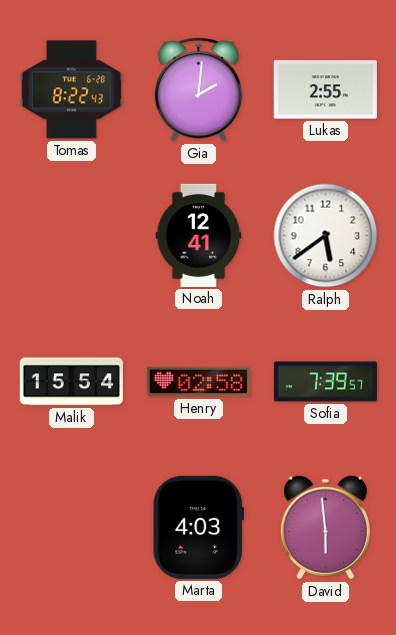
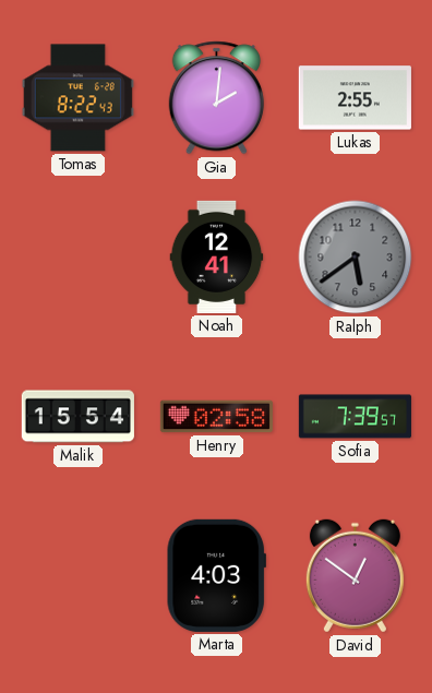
Ralph dial: white -> grey (356, 258)
David: 5:59 -> 12:51 (355, 576)
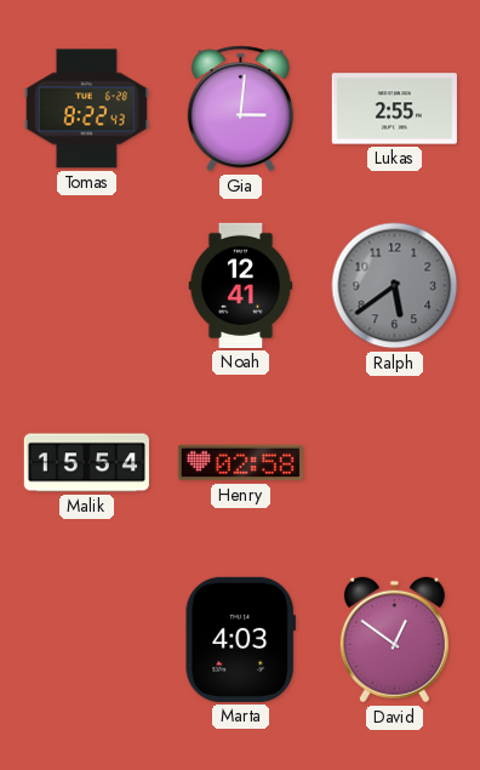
Gia: 2:01 -> 3:01 (240, 109)
Sofia: 7:39 -> none (355, 417)
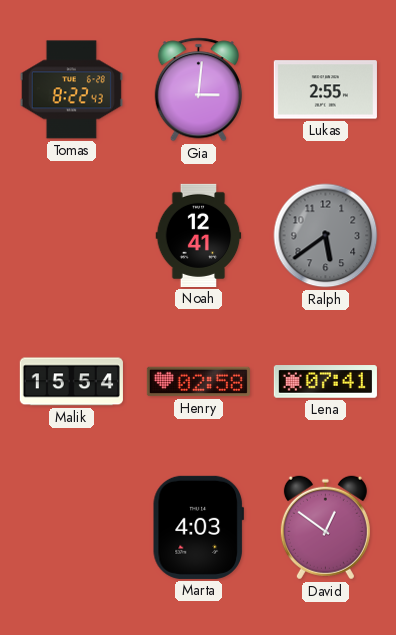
Lena: none -> 07:41 (325, 382)
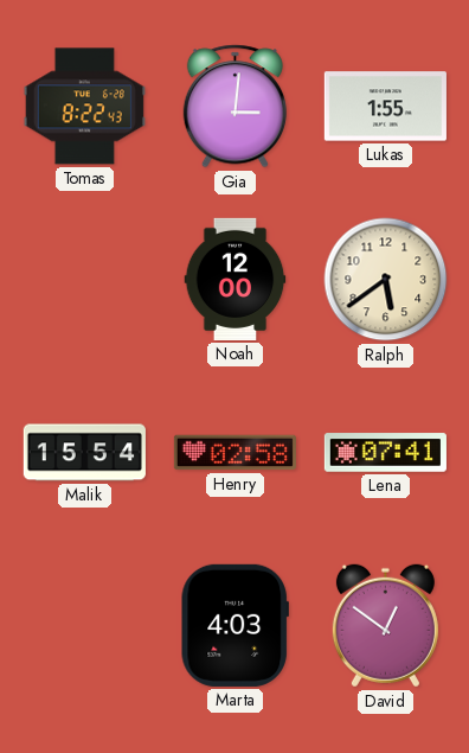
Lukas: 2:55 -> 1:55 (385, 107)
Noah: 12:41 -> 12:00 (236, 279)
Ralph dial: grey -> cream (386, 280)
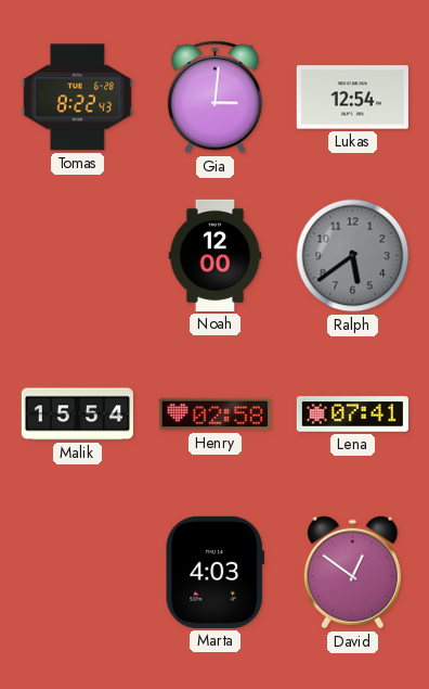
Lukas: 1:55 -> 12:54 (352, 98)
Ralph dial: cream -> grey (353, 256)
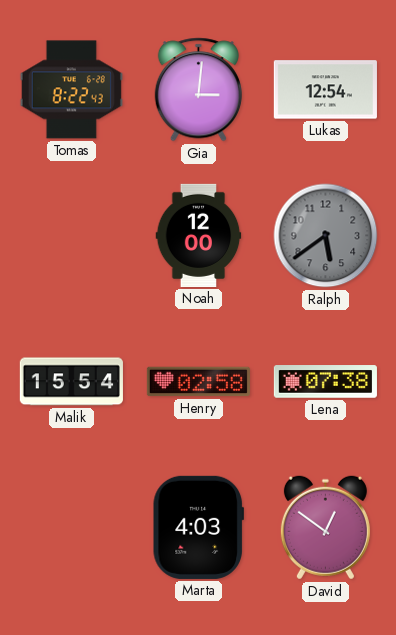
Lena: 07:41 -> 07:38 (325, 382)
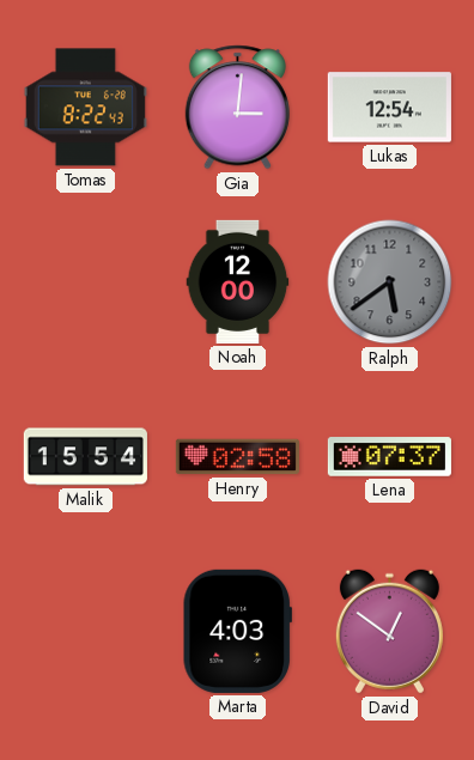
Lena: 07:38 -> 07:37 (389, 457)
